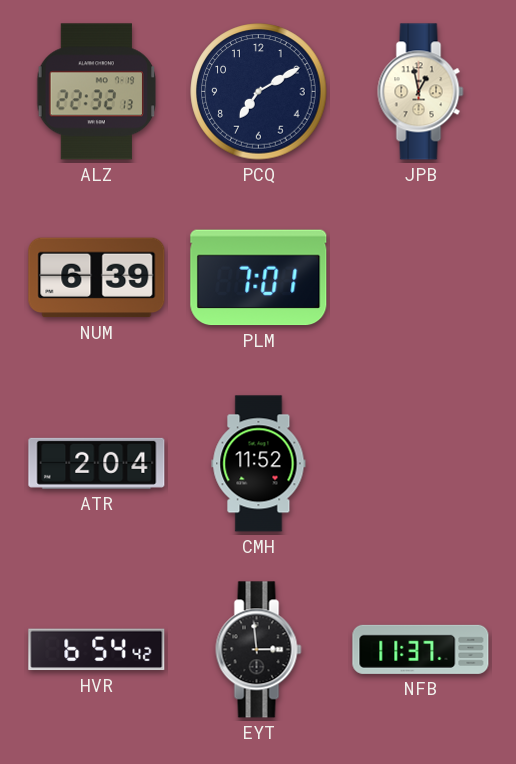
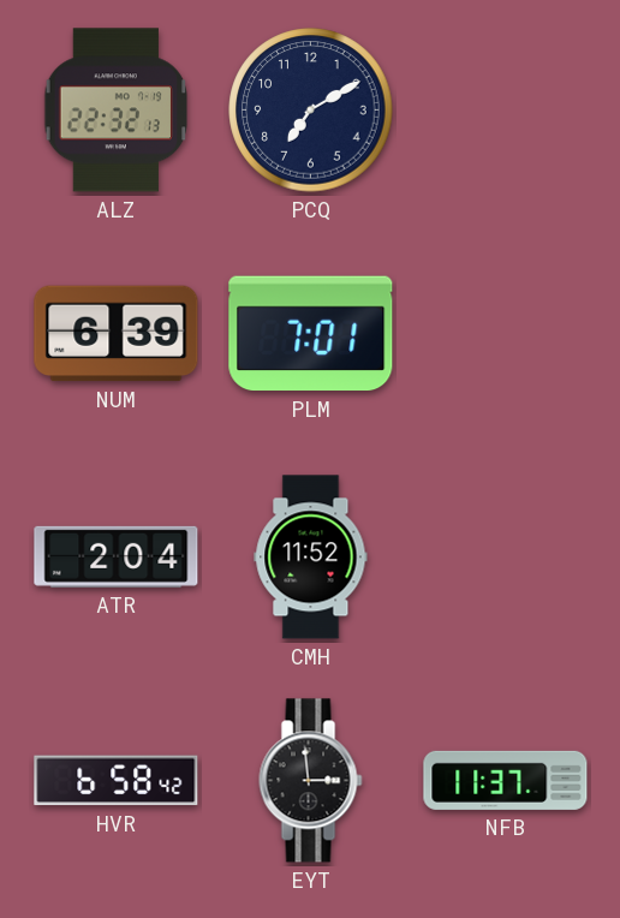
JPB: 12:58 -> none (421, 92)
HVR: 6:54 -> 6:58 (117, 781)
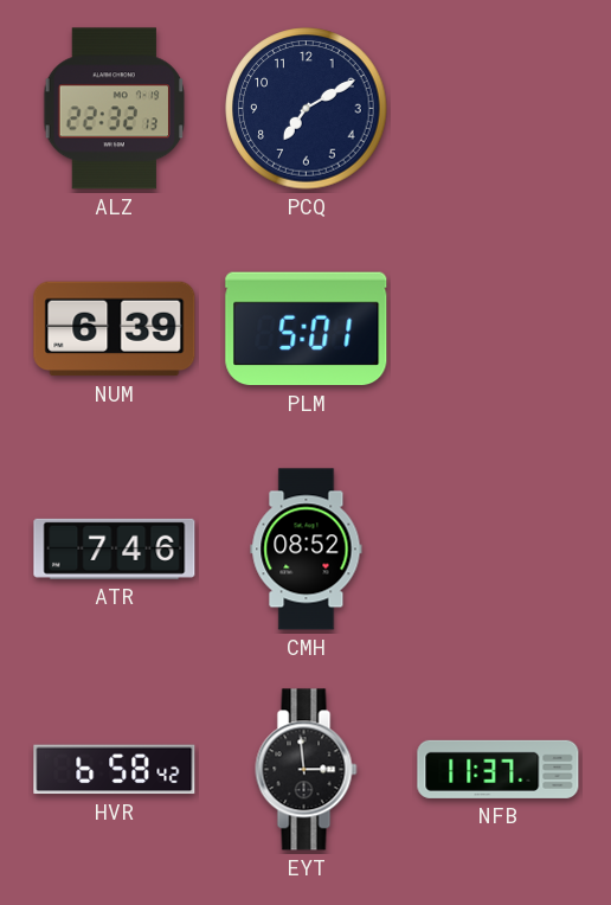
PLM: 7:01 -> 5:01 (307, 329)
ATR: 2:04 -> 7:46 (115, 548)
CMH: 11:52 -> 08:52 (307, 550)
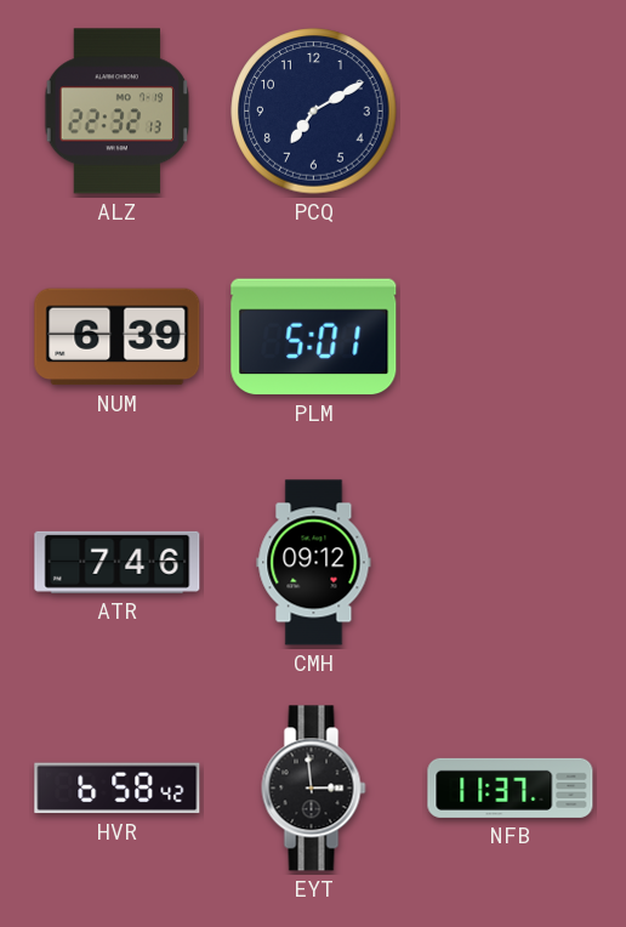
CMH: 08:52 -> 09:12 (314, 563)
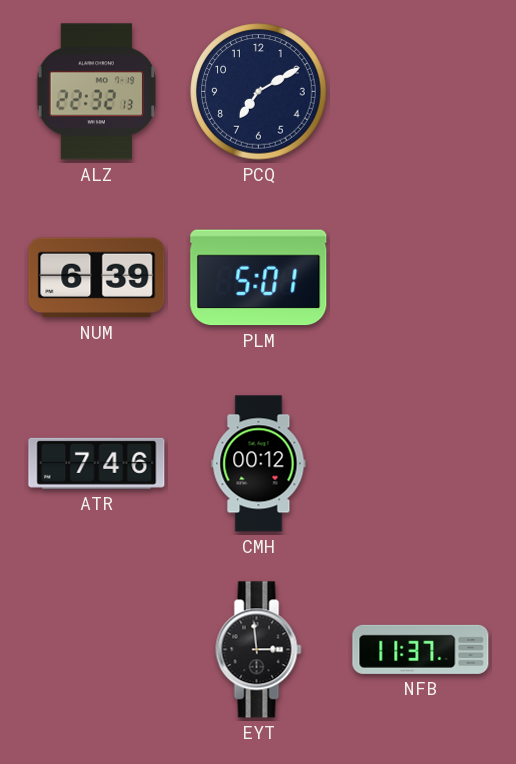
CMH: 09:12 -> 00:12 (259, 464)
HVR: 6:58 -> none (118, 789)
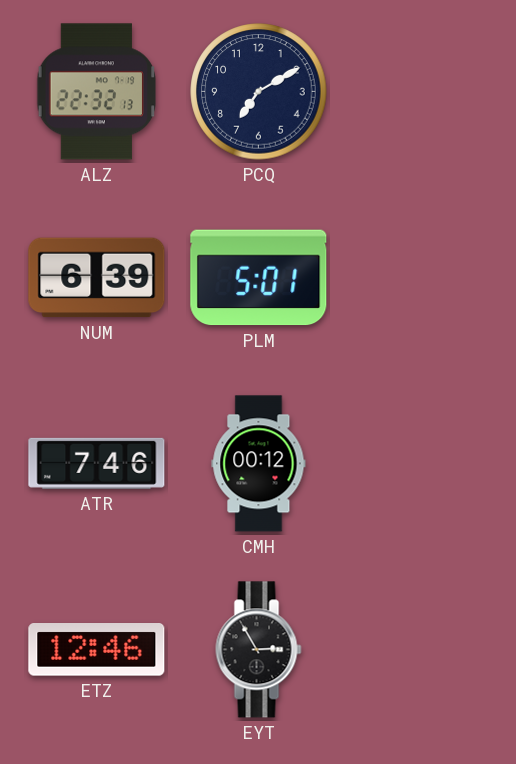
ETZ: none -> 12:46 (97, 650)
EYT: 2:59 -> 2:55 (259, 650)
NFB: 11:37 -> none (421, 649)
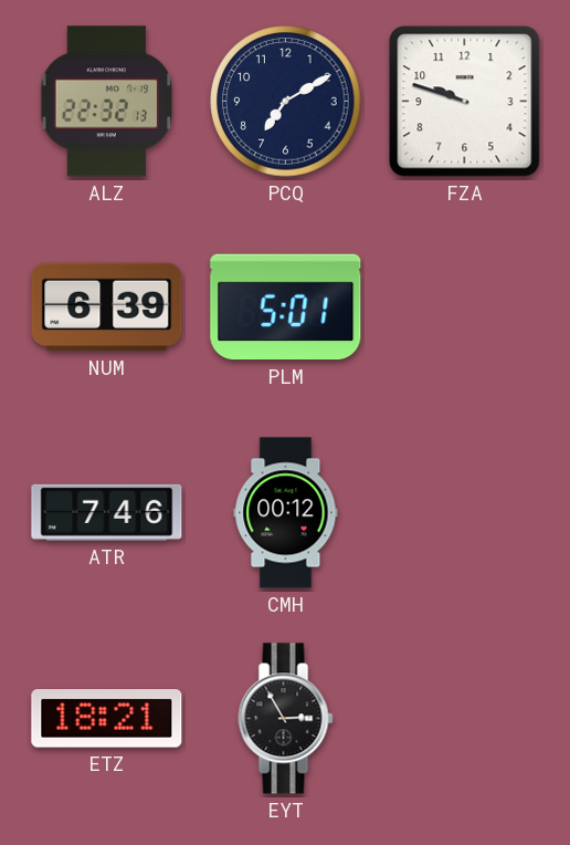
FZA: none -> 9:48 (465, 102)
ETZ: 12:46 -> 18:21 (107, 719)
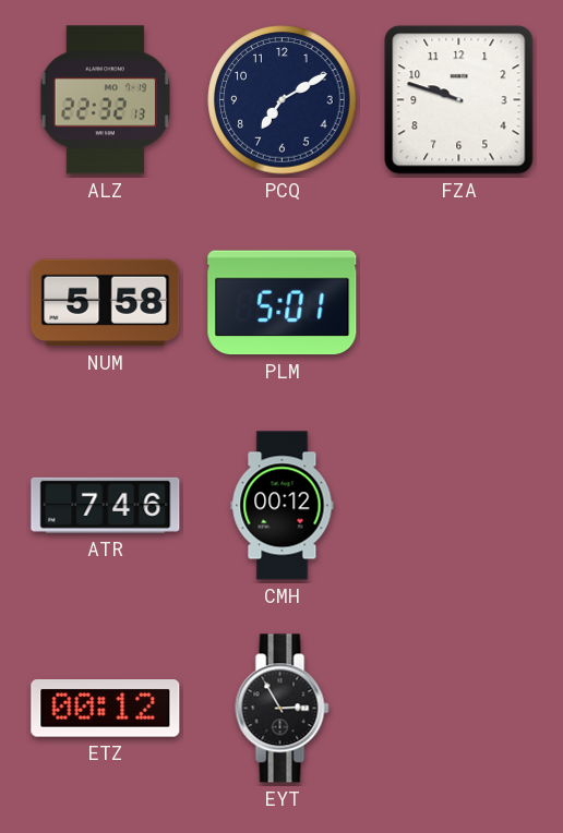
NUM: 6:39 -> 5:58 (106, 303)
ETZ: 18:21 -> 00:12 (106, 709)
